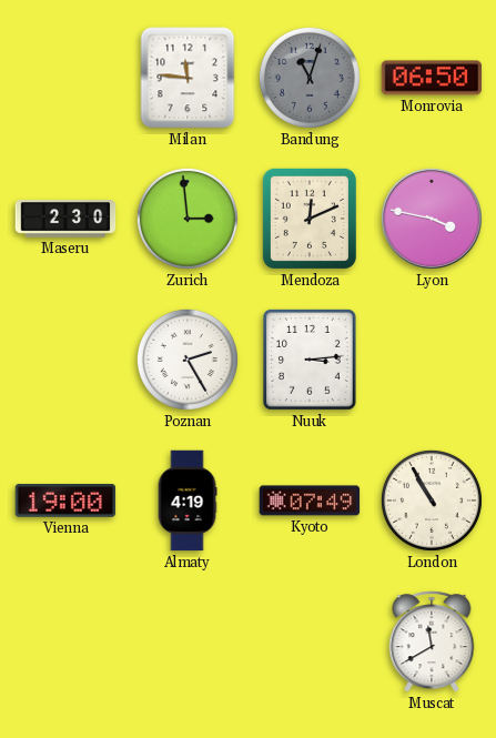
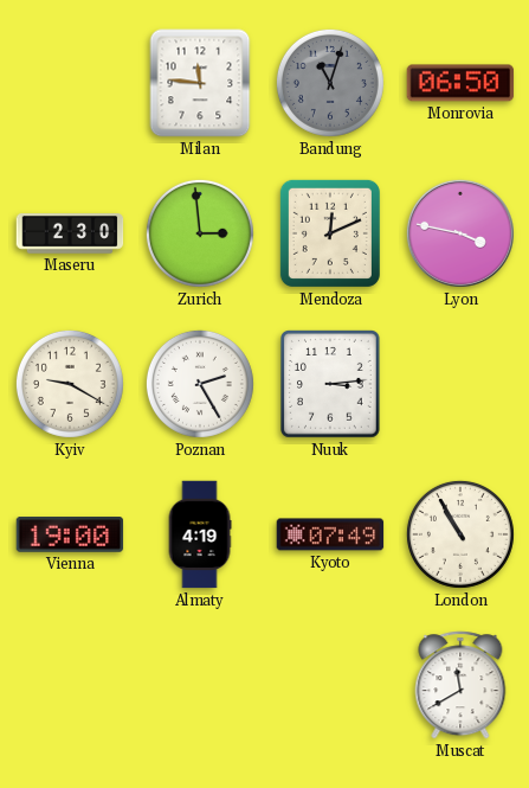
Kyiv: none -> 9:20 (70, 384)
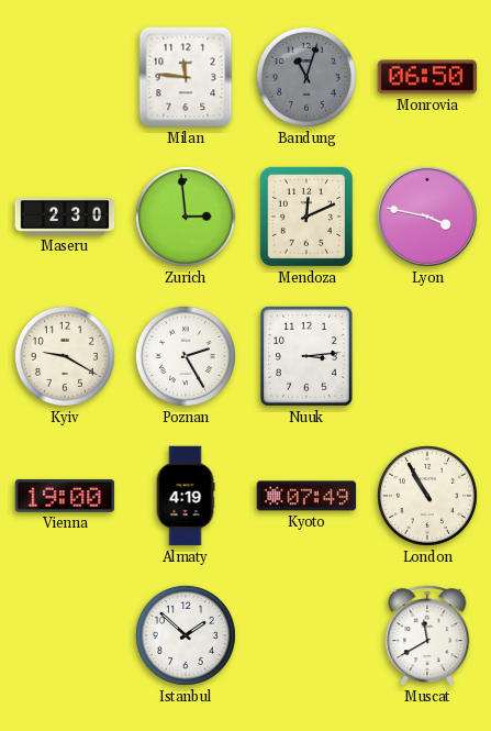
Istanbul: none -> 1:52 (186, 635)
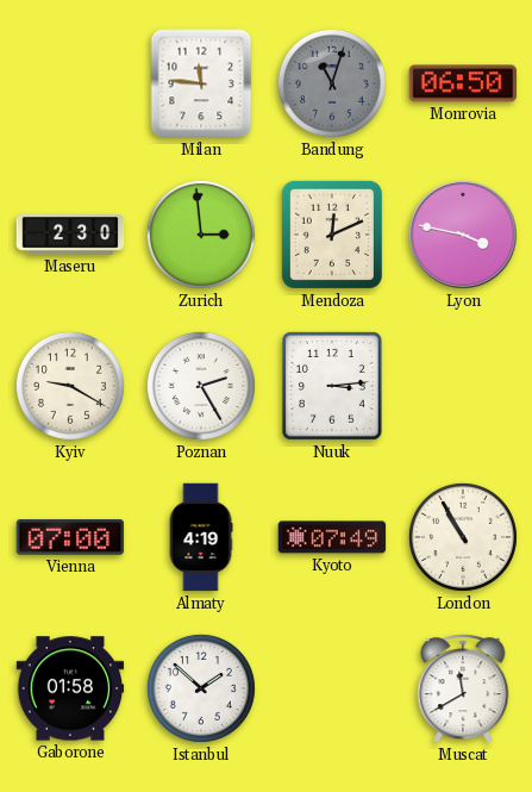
Vienna: 19:00 -> 07:00 (70, 538)
Gaborone: none -> 01:58 (70, 688)
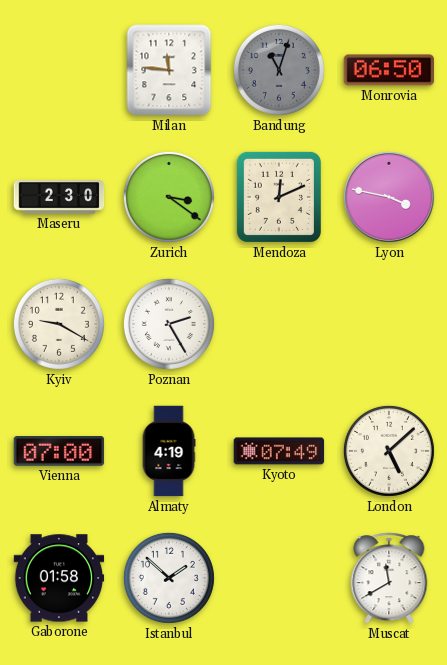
Zurich: 2:59 -> 3:21 (169, 197)
Nuuk: 3:14 -> none (333, 387)
London: 10:55 -> 5:08 (389, 451)
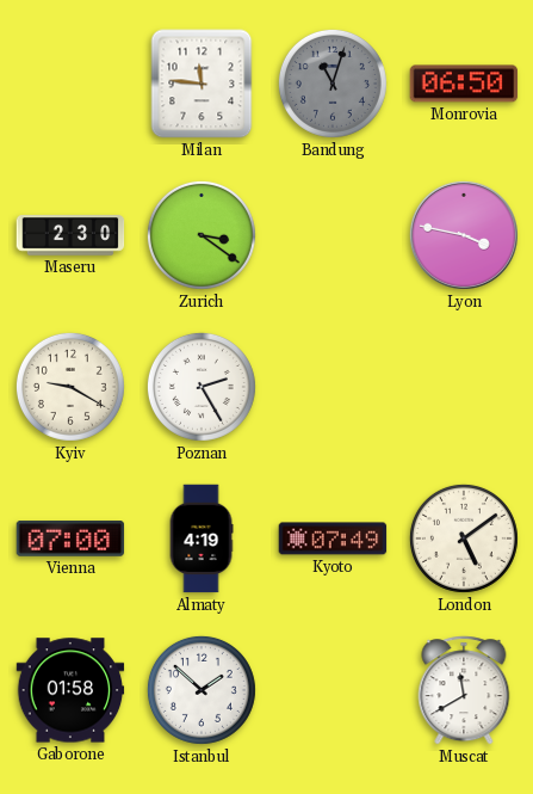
Mendoza: 12:11 -> none (279, 197)
London: 5:08 -> 5:09 (464, 538)
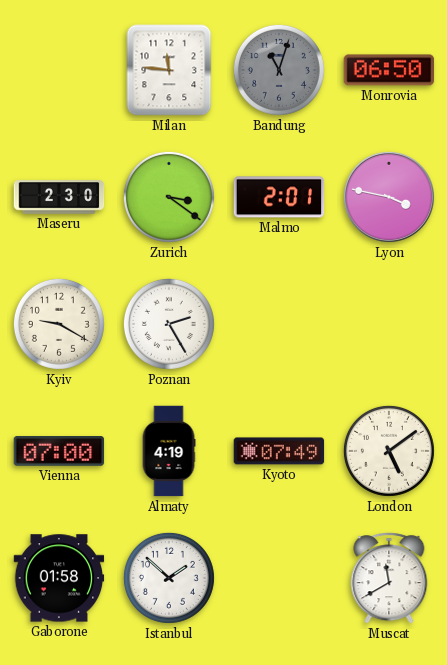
Malmo: none -> 2:01 (279, 197)
